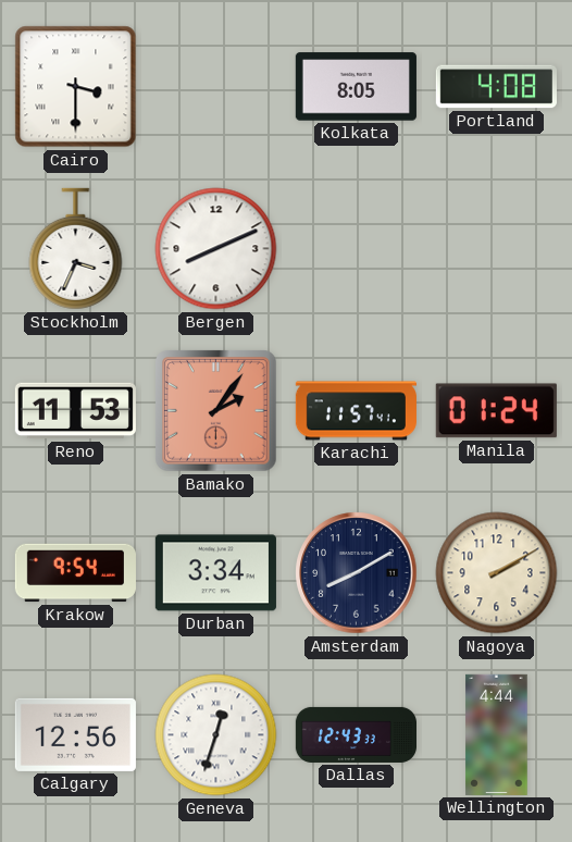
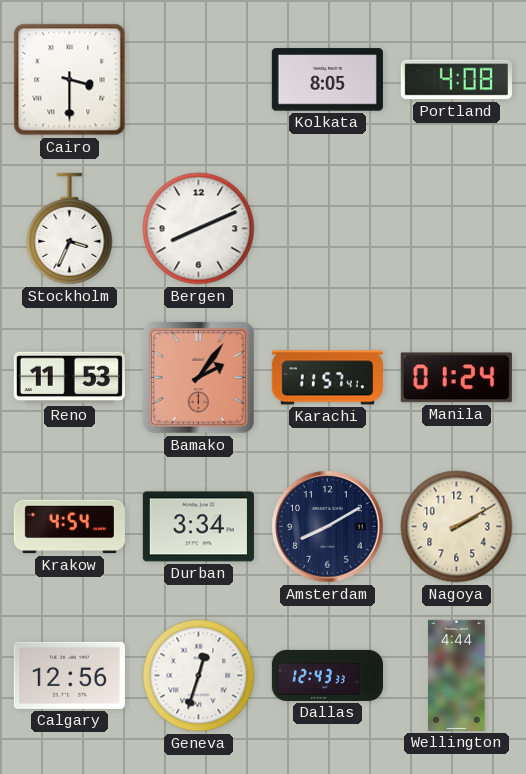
Krakow: 9:54 -> 4:54 (69, 527)
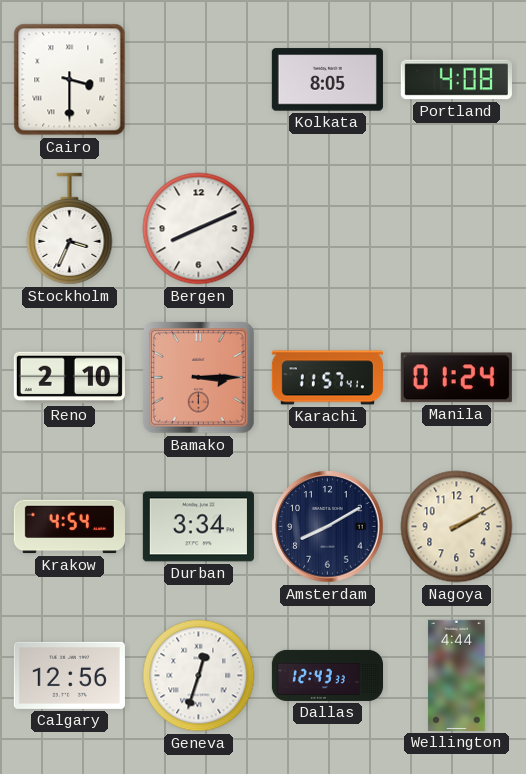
Reno: 11:53 -> 2:10 (69, 378)
Bamako: 2:06 -> 3:15 (199, 378)
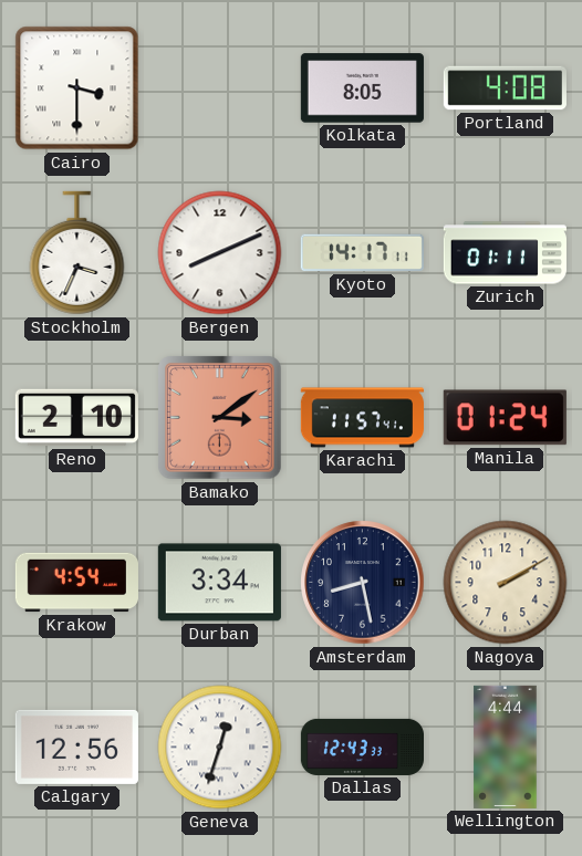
Kyoto: none -> 14:17 (362, 253)
Zurich: none -> 01:11 (505, 253)
Bamako: 3:15 -> 3:09 (220, 418)
Amsterdam: 8:10 -> 8:28 (363, 583)
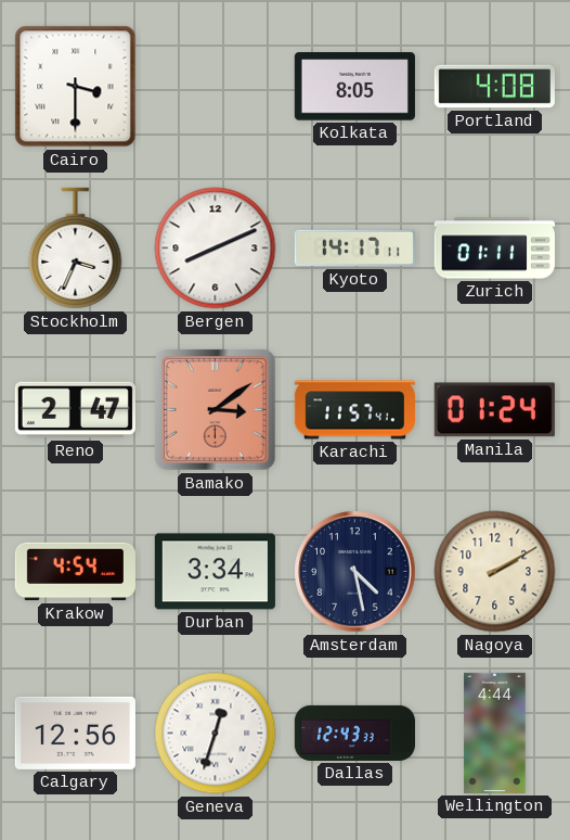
Reno: 2:10 -> 2:47 (75, 410)
Amsterdam: 8:28 -> 4:28 (355, 572)
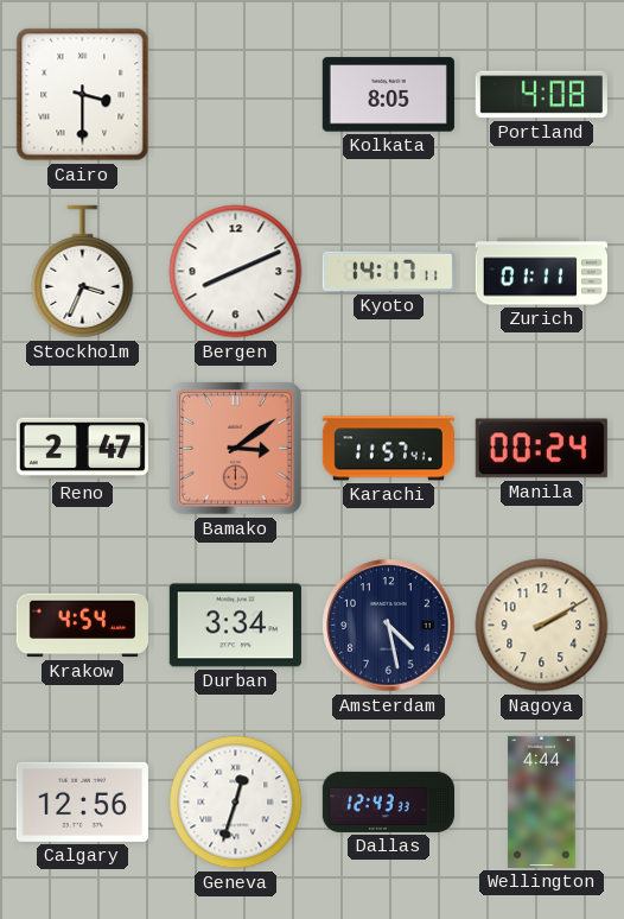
Manila: 01:24 -> 00:24 (541, 449)
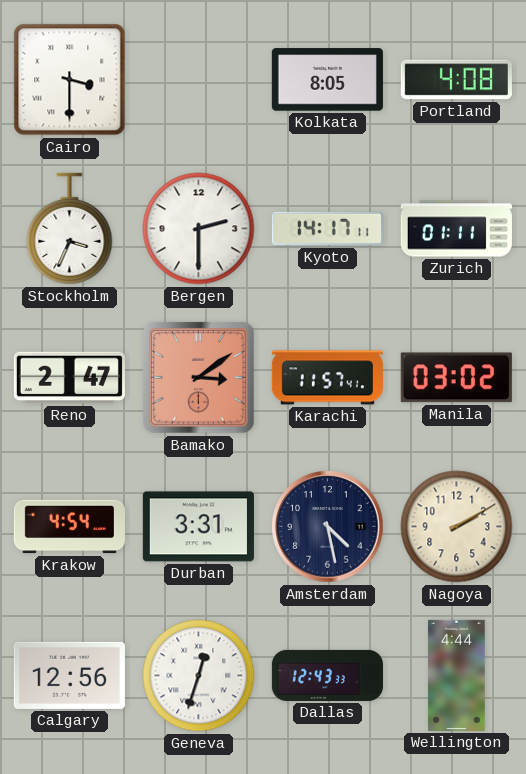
Bergen: 8:11 -> 2:30 (199, 229)
Manila: 00:24 -> 03:02 (456, 378)
Durban: 3:34 -> 3:31 (198, 527)
